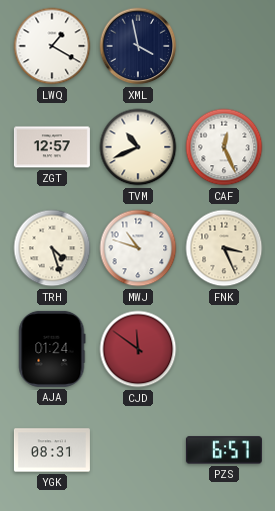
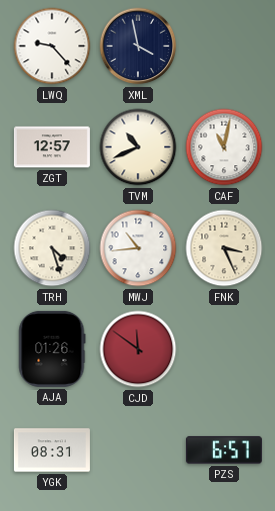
LWQ: 1:20 -> 9:23 (52, 46)
CAF: 12:26 -> 11:02 (224, 147)
MWJ: 10:48 -> 10:44 (138, 248)
AJA: 01:24 -> 01:26 (52, 349)
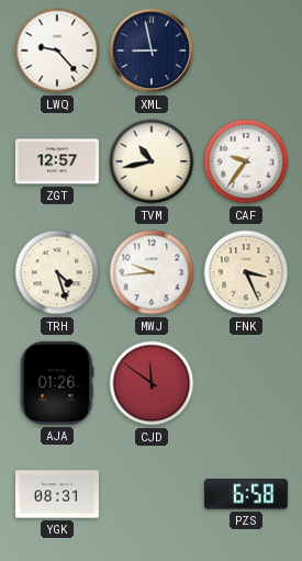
XML: 3:58 -> 8:58 (152, 51)
TVM: 10:41 -> 10:43 (152, 161)
CAF: 11:02 -> 9:36 (246, 161)
MWJ: 10:44 -> 9:44 (152, 272)
PZS: 6:57 -> 6:58 (246, 494)
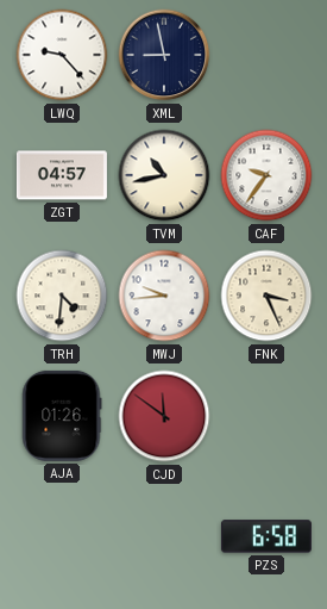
ZGT: 12:57 -> 04:57 (62, 175)
TRH: 4:27 -> 4:31 (62, 296)
YGK: 08:31 -> none (57, 494)
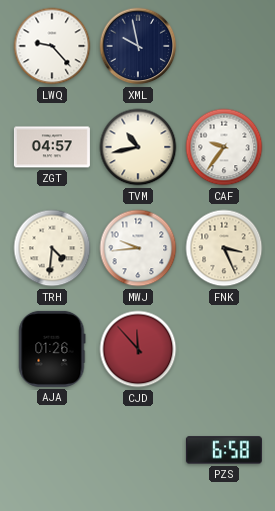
XML: 8:58 -> 9:58 (138, 46)
CJD: 11:51 -> 11:53 (138, 349)
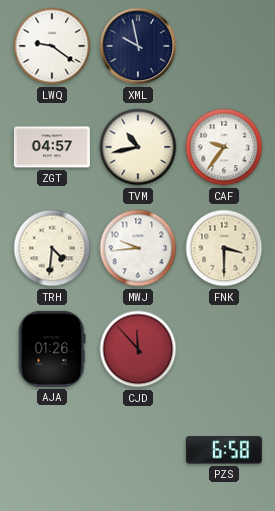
LWQ: 9:23 -> 9:21 (52, 46)
FNK: 3:26 -> 3:30 (224, 248)
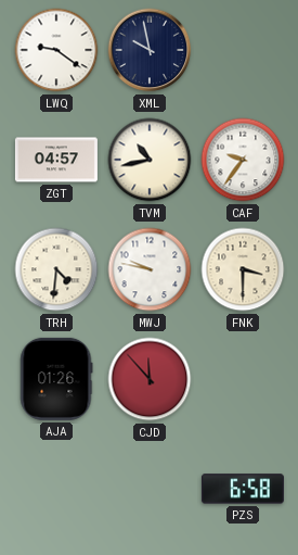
MWJ: 9:44 -> 9:47 (150, 269)
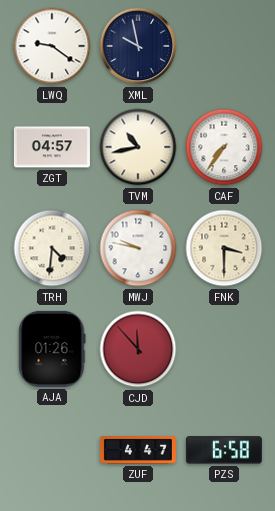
CAF: 9:36 -> 7:36 (224, 147)
ZUF: none -> 4:47 (138, 450)
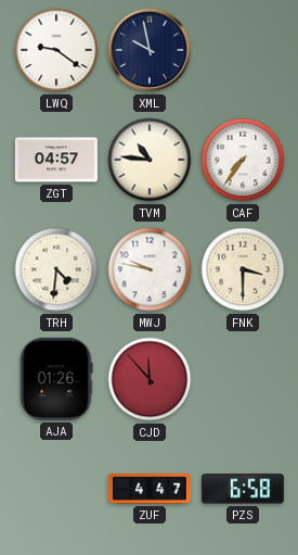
TVM: 10:43 -> 10:46 (150, 160)
